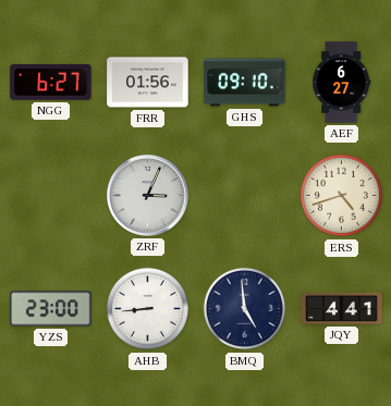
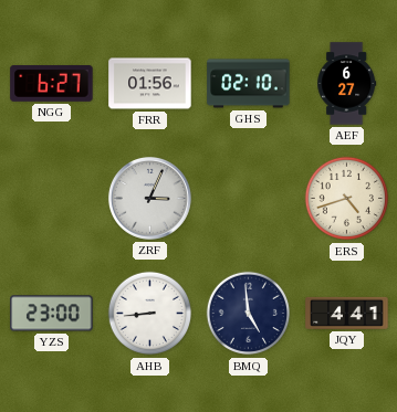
GHS: 09:10 -> 02:10 (249, 84)
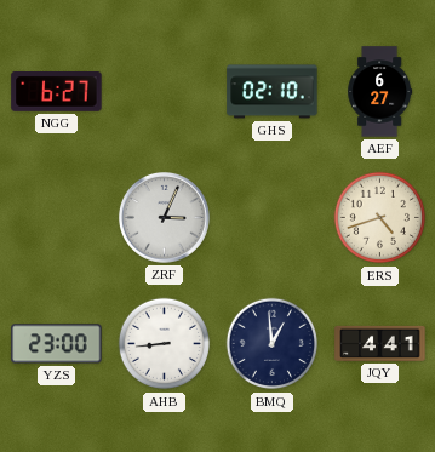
FRR: 01:56 -> none (150, 84)
BMQ: 4:59 -> 12:59 (273, 344)
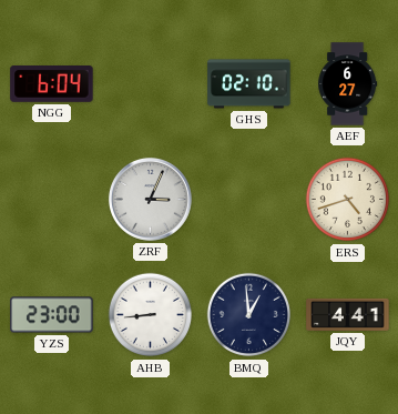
NGG: 6:27 -> 6:04 (52, 84)
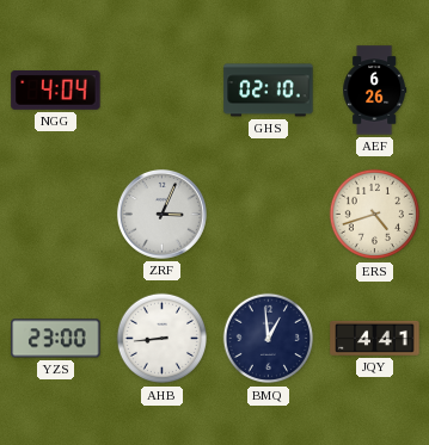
NGG: 6:04 -> 4:04 (56, 91)
AEF: 6:27 -> 6:26 (375, 91)
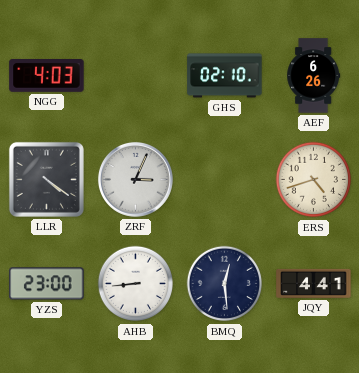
NGG: 4:04 -> 4:03 (47, 76)
LLR: none -> 4:21 (46, 179)
BMQ: 12:59 -> 12:29 (225, 284)
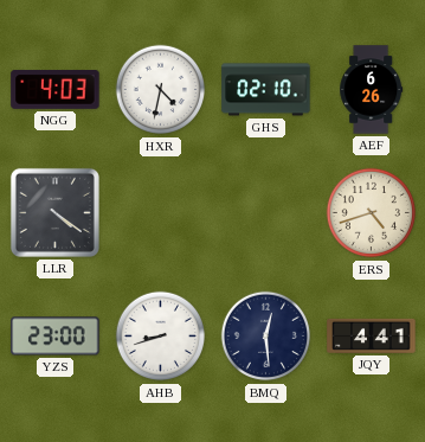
HXR: none -> 4:32 (161, 90)
ZRF: 3:04 -> none (135, 179)
AHB: 8:44 -> 8:42 (161, 337)
